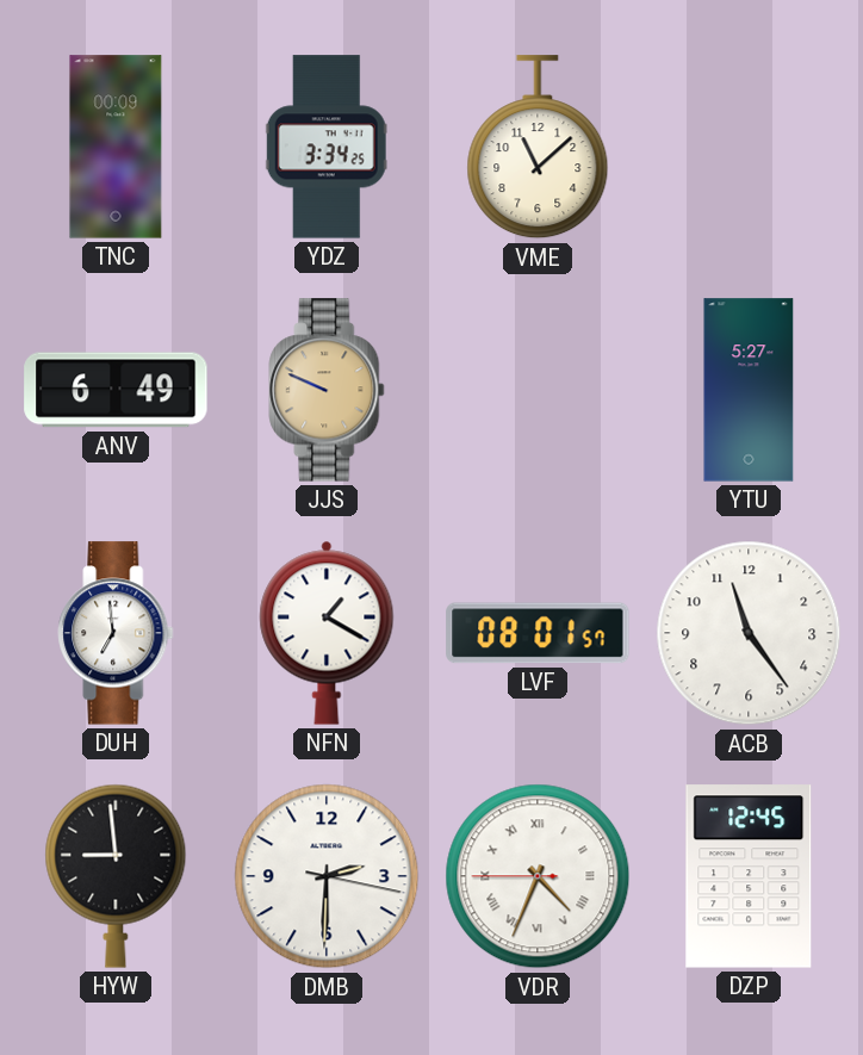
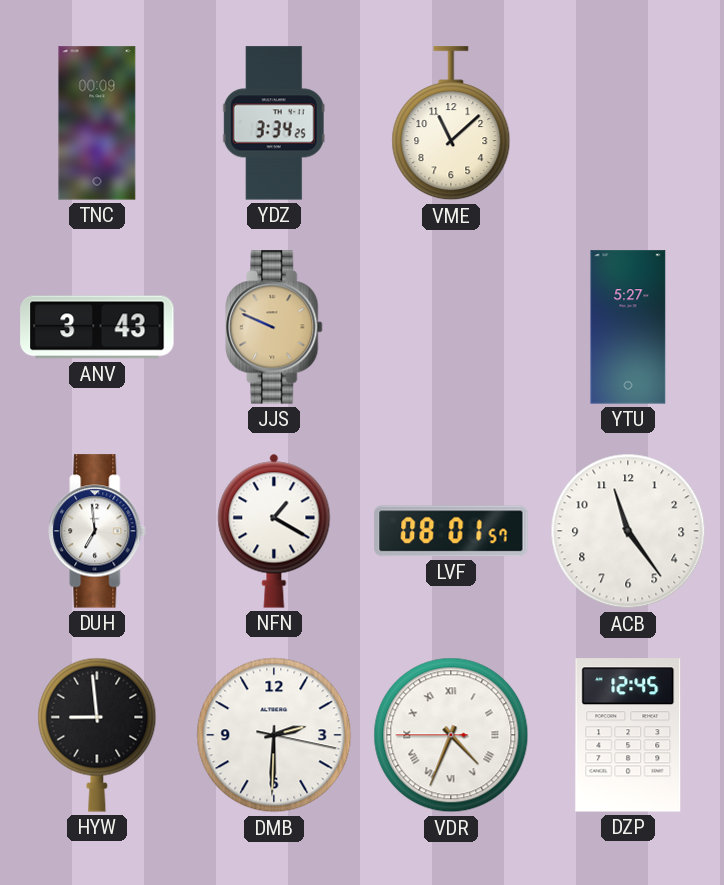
ANV: 6:49 -> 3:43 (97, 327)
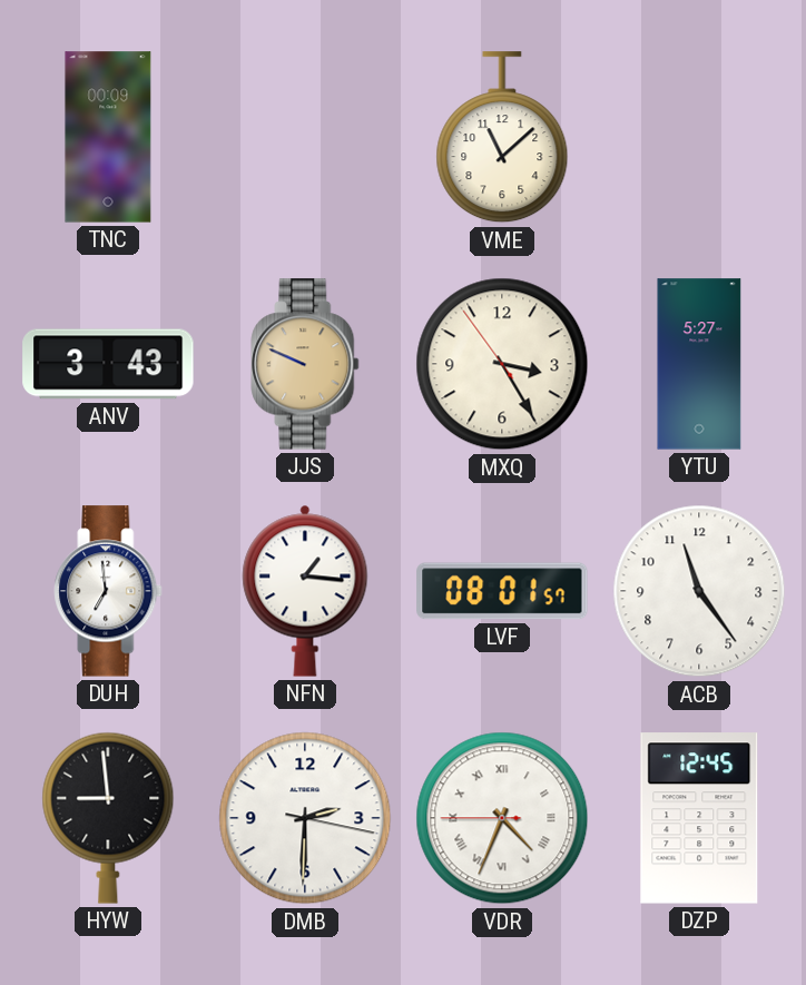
YDZ: 3:34 -> none (274, 123)
MXQ: none -> 3:24 (502, 364)
NFN: 1:20 -> 1:16 (305, 591)
